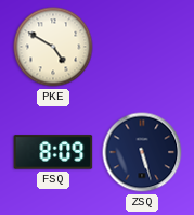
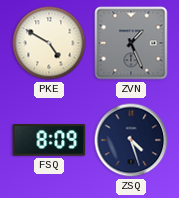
ZVN: none -> 1:26 (131, 43)
ZSQ: 5:27 -> 4:27 (131, 140)
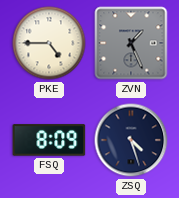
PKE: 4:50 -> 4:45 (49, 43)
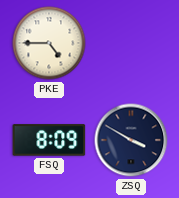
ZVN: 1:26 -> none (131, 43)
ZSQ: 4:27 -> 3:50 (131, 140)
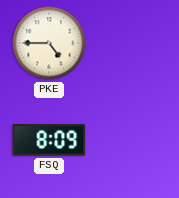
ZSQ: 3:50 -> none (131, 140)
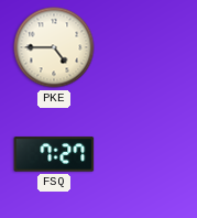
FSQ: 8:09 -> 7:27 (54, 154)
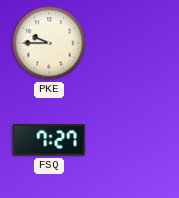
PKE: 4:45 -> 9:45 (49, 43)
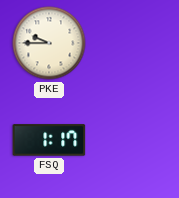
FSQ: 7:27 -> 1:17 (49, 140)
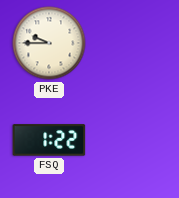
FSQ: 1:17 -> 1:22 (49, 140)
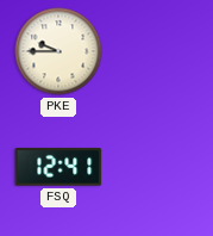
FSQ: 1:22 -> 12:41 (58, 167)
